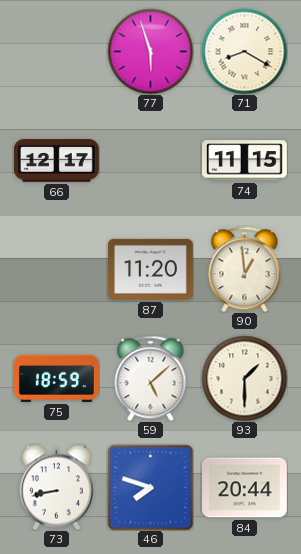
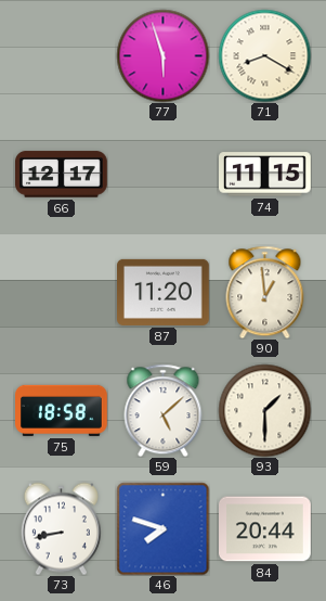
75: 18:59 -> 18:58 (62, 410)
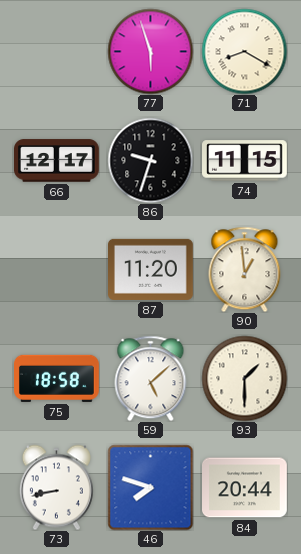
86: none -> 9:33 (150, 160)
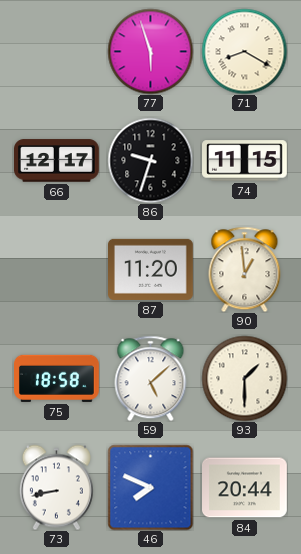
46: 7:48 -> 7:49 (150, 487)
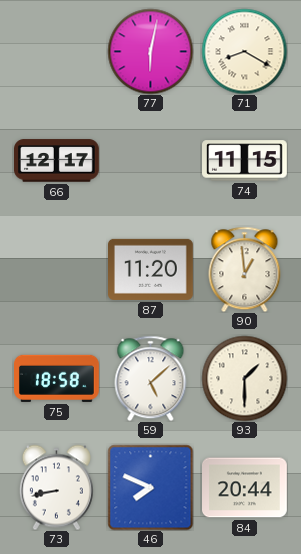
77: 5:57 -> 6:02 (150, 51)
86: 9:33 -> none (150, 160)
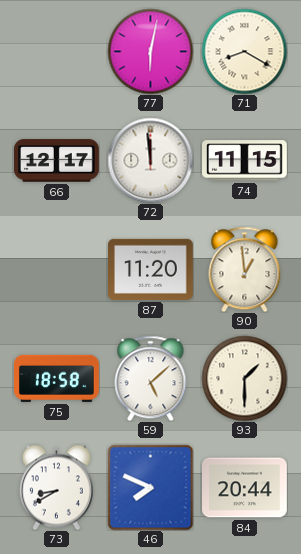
72: none -> 11:59 (150, 160)
73: 8:43 -> 8:40 (56, 487)
